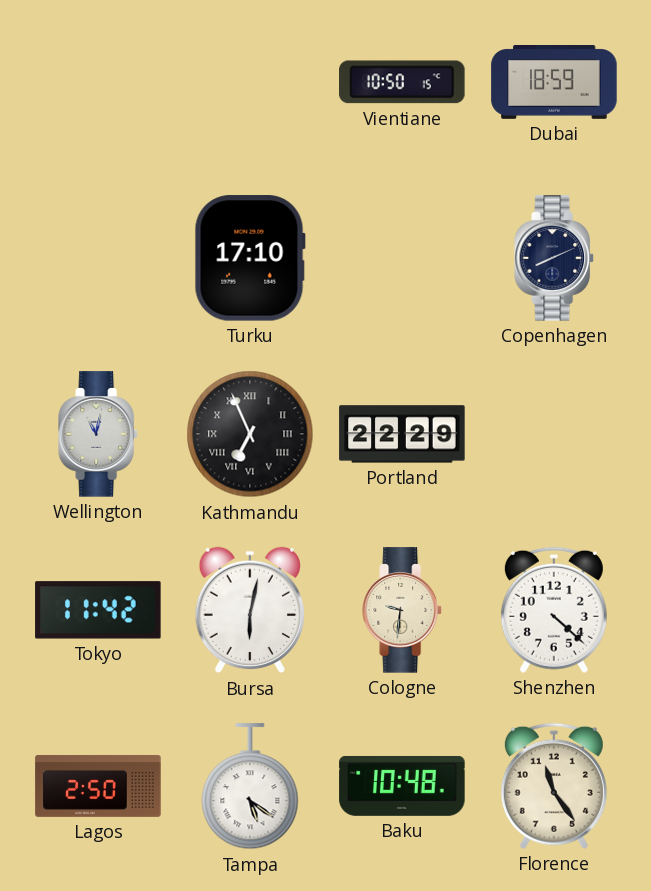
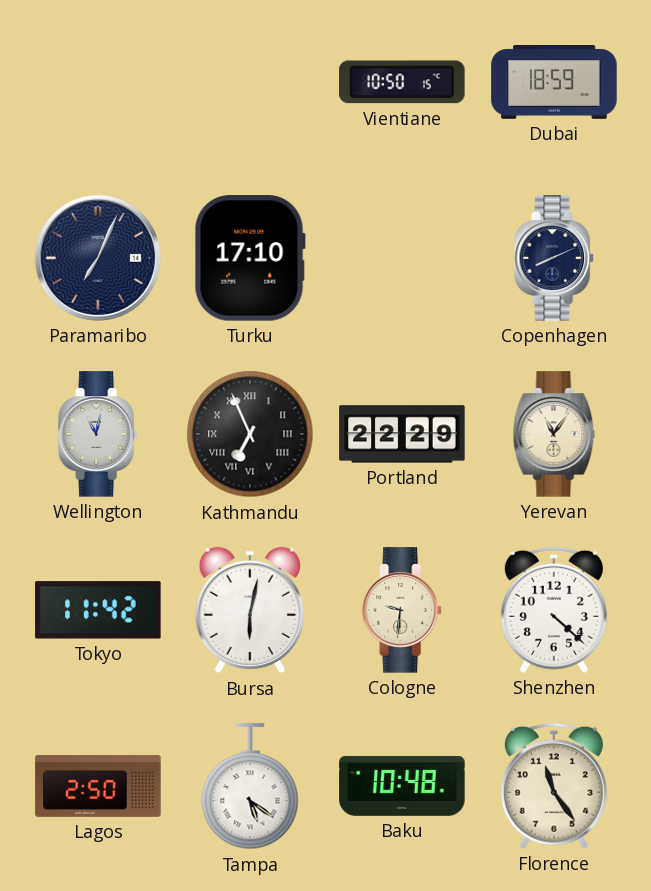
Paramaribo: none -> 7:04 (98, 258)
Yerevan: none -> 11:06 (554, 434)
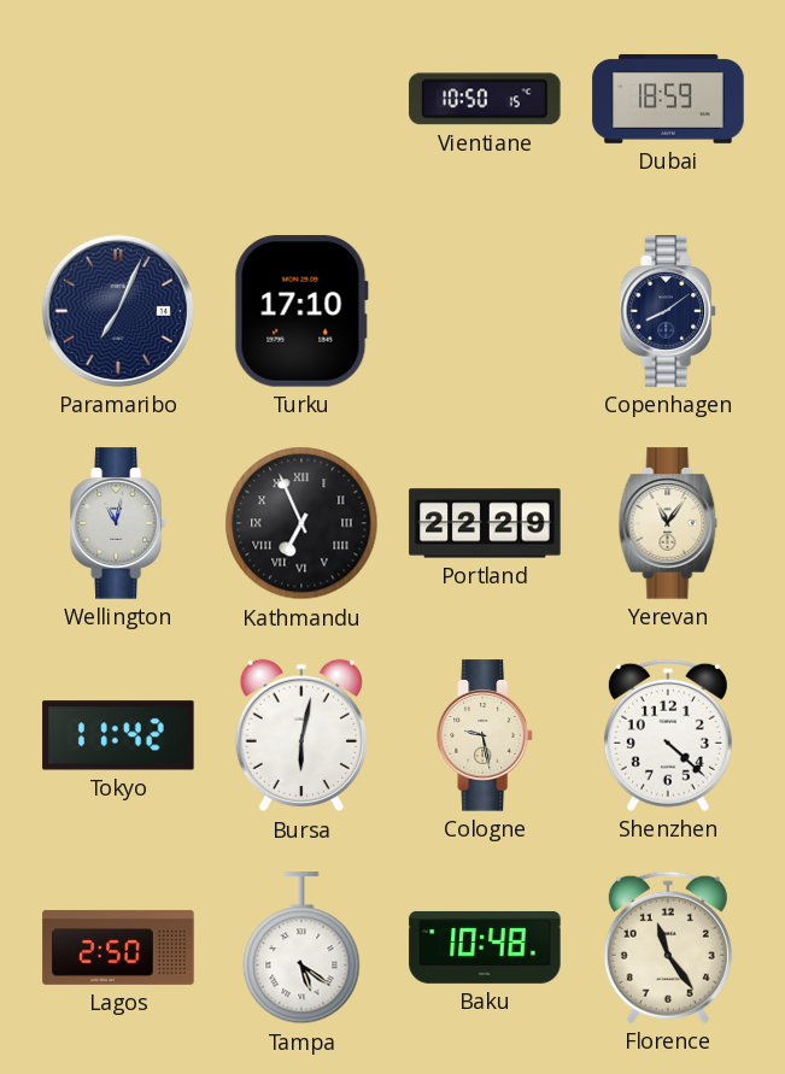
Copenhagen: 8:11 -> 8:09 (668, 311)
Cologne: 9:31 -> 9:28 (485, 735)
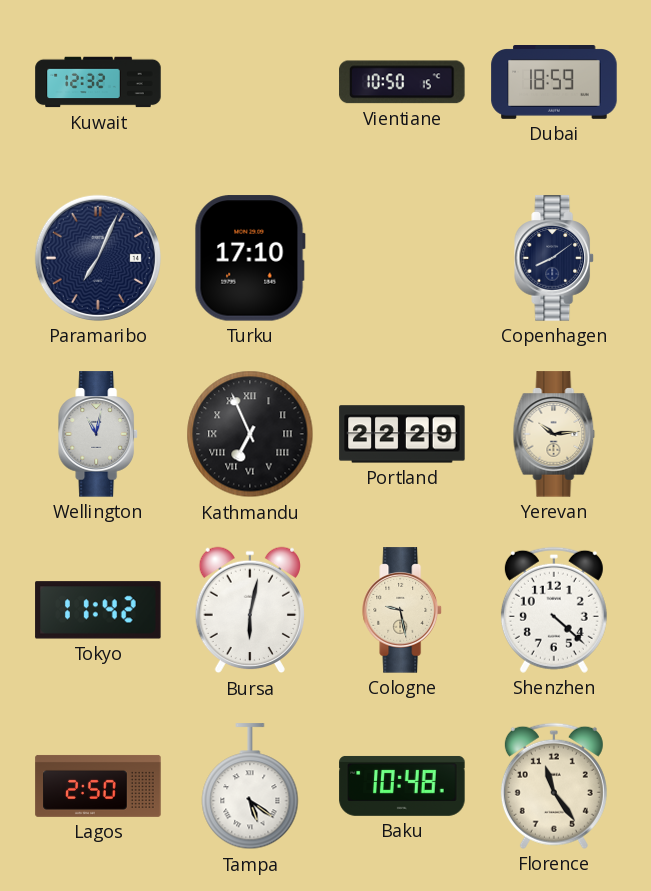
Kuwait: none -> 12:32 (98, 82)
Yerevan: 11:06 -> 10:14 (554, 434)
